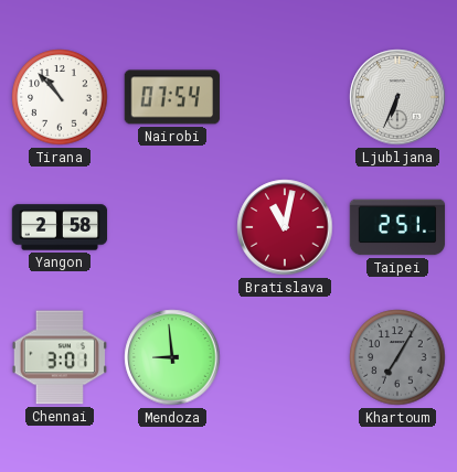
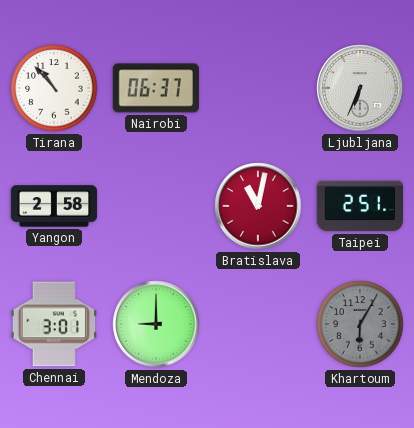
Nairobi: 07:54 -> 06:37 (155, 88)
Mendoza: 8:59 -> 9:00 (156, 324)
Khartoum: 7:05 -> 6:05 (360, 324)
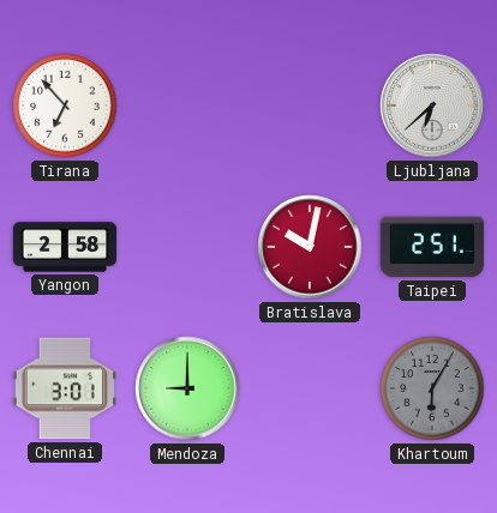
Tirana: 10:53 -> 6:53 (65, 105)
Nairobi: 06:37 -> none (155, 88)
Ljubljana: 6:34 -> 6:38 (432, 105)
Bratislava: 11:02 -> 10:02 (310, 247)
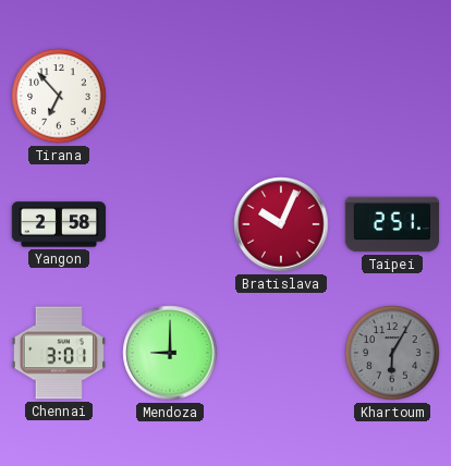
Ljubljana: 6:38 -> none (432, 105)
Bratislava: 10:02 -> 10:04 (281, 224)
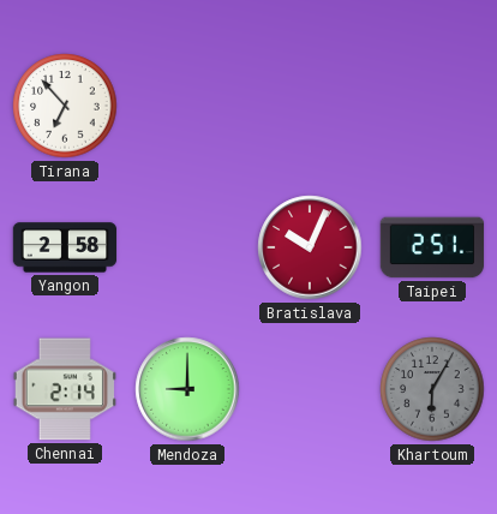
Chennai: 3:01 -> 2:14 (64, 389)
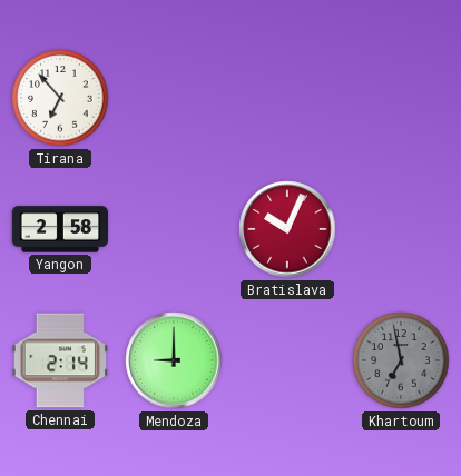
Taipei: 2:51 -> none (432, 247)
Khartoum: 6:05 -> 6:58 (401, 360)
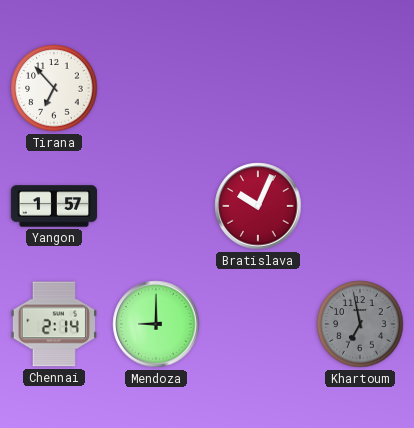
Yangon: 2:58 -> 1:57 (54, 206)
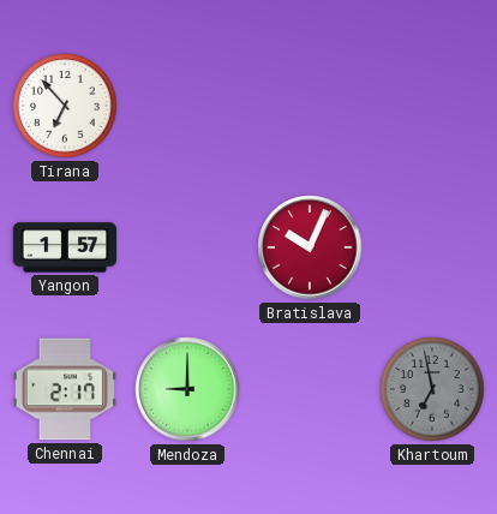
Chennai: 2:14 -> 2:17 (64, 389)
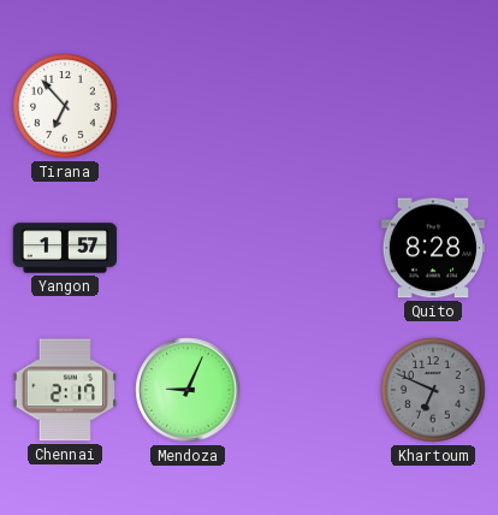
Bratislava: 10:04 -> none (310, 247)
Quito: none -> 8:28 (432, 248)
Mendoza: 9:00 -> 9:04 (188, 390)
Khartoum: 6:58 -> 6:49 (433, 390)
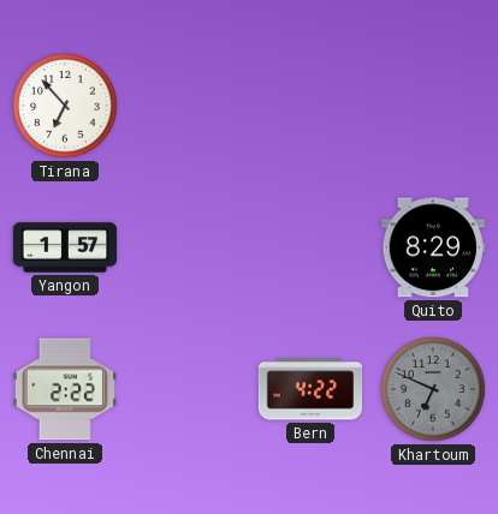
Quito: 8:28 -> 8:29 (432, 247)
Chennai: 2:17 -> 2:22 (64, 389)
Mendoza: 9:04 -> none (188, 390)
Bern: none -> 4:22 (310, 389)
